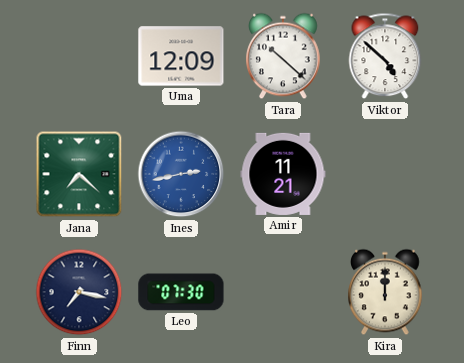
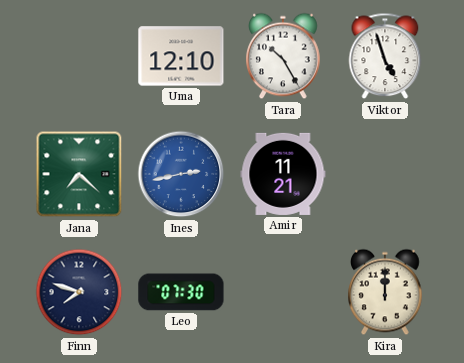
Uma: 12:09 -> 12:10 (181, 56)
Tara: 10:22 -> 10:25 (283, 56)
Viktor: 4:52 -> 4:57 (385, 56)
Finn: 7:17 -> 7:48 (79, 292)
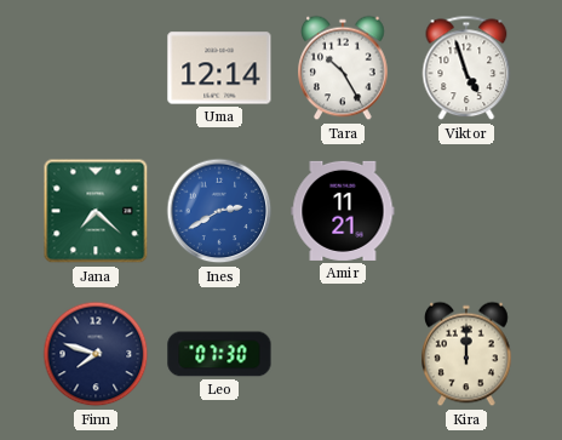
Uma: 12:10 -> 12:14 (219, 68)
Ines: 2:43 -> 2:40 (219, 211)
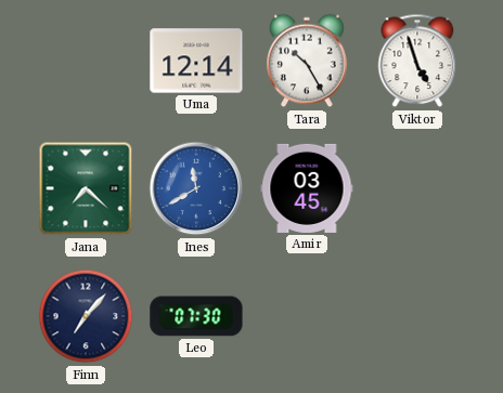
Ines: 2:40 -> 11:40 (196, 188)
Amir: 11:21 -> 03:45 (307, 188)
Finn: 7:48 -> 7:07 (86, 316)
Kira: 12:00 -> none (466, 354)
